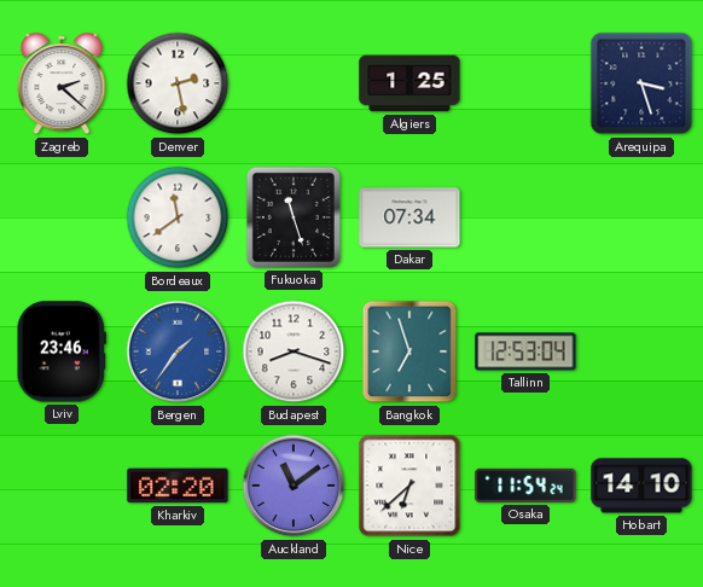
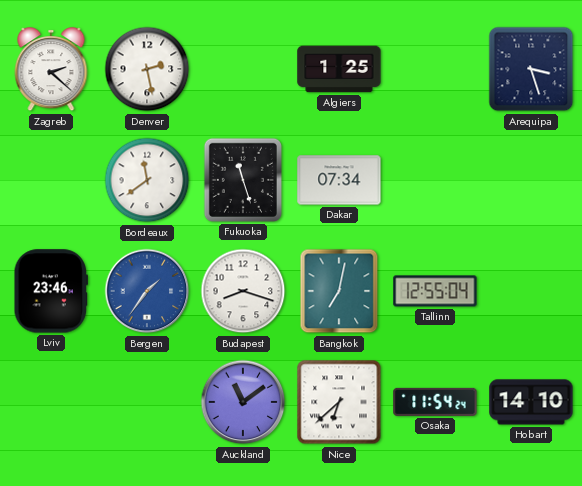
Bangkok: 6:57 -> 7:02 (339, 291)
Tallinn: 12:53 -> 12:55 (435, 291)
Kharkiv: 02:20 -> none (178, 486)
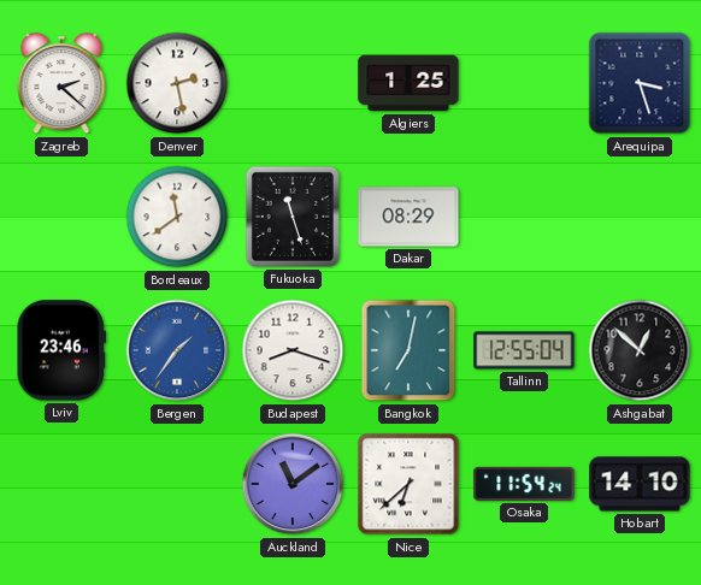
Dakar: 07:34 -> 08:29 (408, 217)
Ashgabat: none -> 12:52 (640, 350)
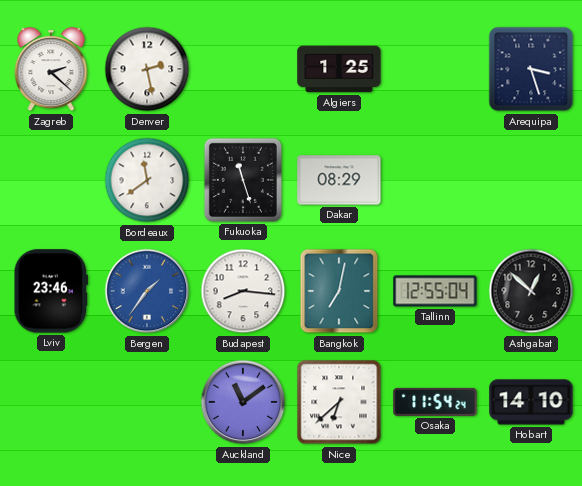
Budapest: 8:18 -> 8:16 (243, 291)
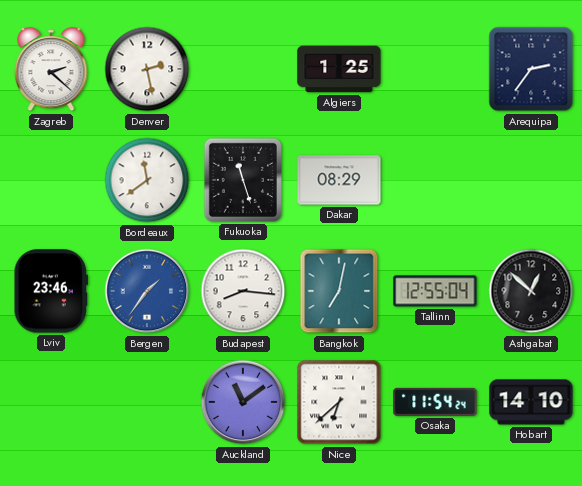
Arequipa: 3:27 -> 2:36 (531, 69)
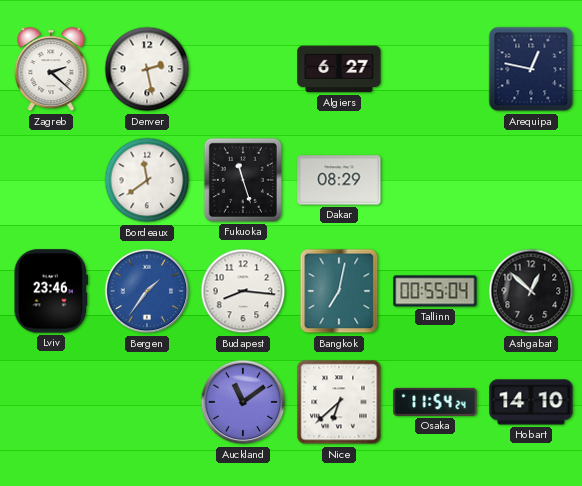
Algiers: 1:25 -> 6:27 (339, 69)
Arequipa: 2:36 -> 12:47 (531, 69)
Tallinn: 12:55 -> 00:55 (435, 291)
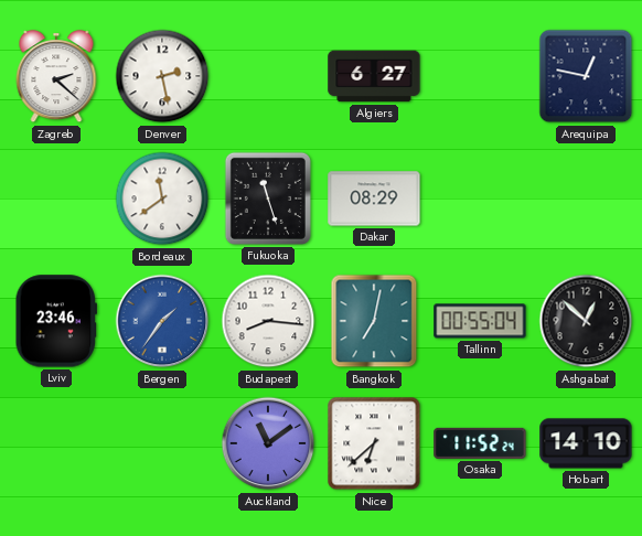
Osaka: 11:54 -> 11:52 (480, 443)
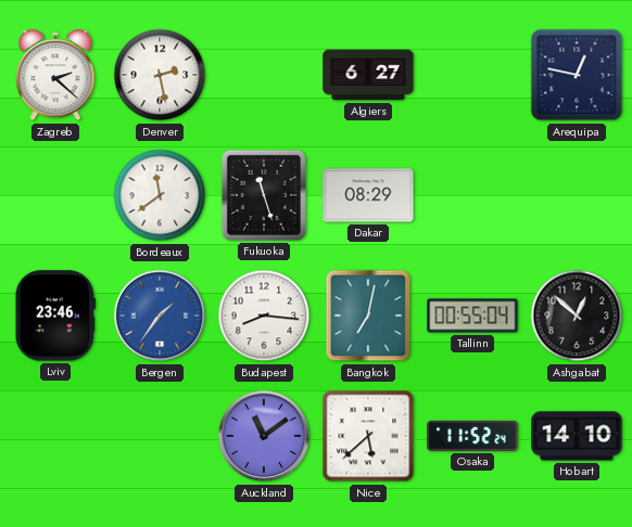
Nice: 6:38 -> 5:38 (368, 436)
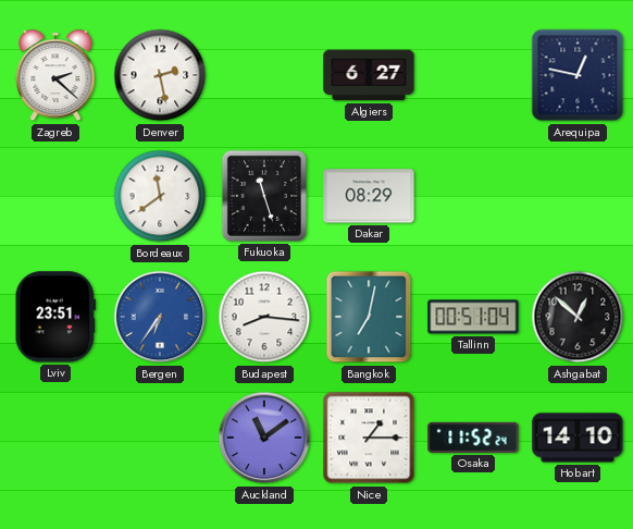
Lviv: 23:46 -> 23:51 (55, 317)
Bergen: 1:36 -> 6:36 (160, 317)
Tallinn: 00:55 -> 00:51 (473, 317)
Nice: 5:38 -> 1:15 (369, 438)
